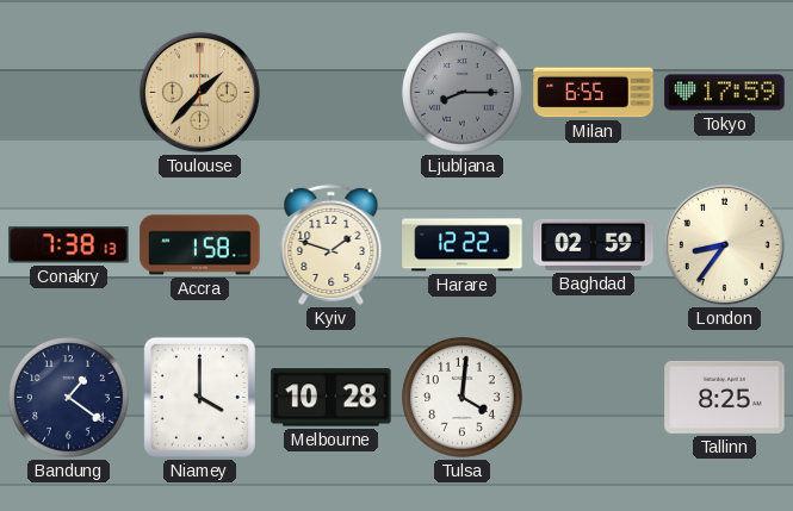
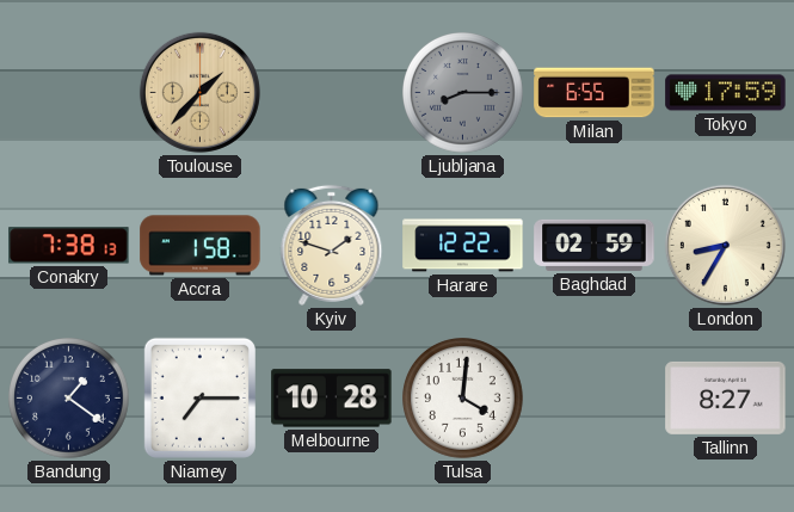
London: 8:36 -> 8:35 (725, 245)
Niamey: 4:00 -> 7:15 (199, 397)
Tallinn: 8:25 -> 8:27 (726, 397)
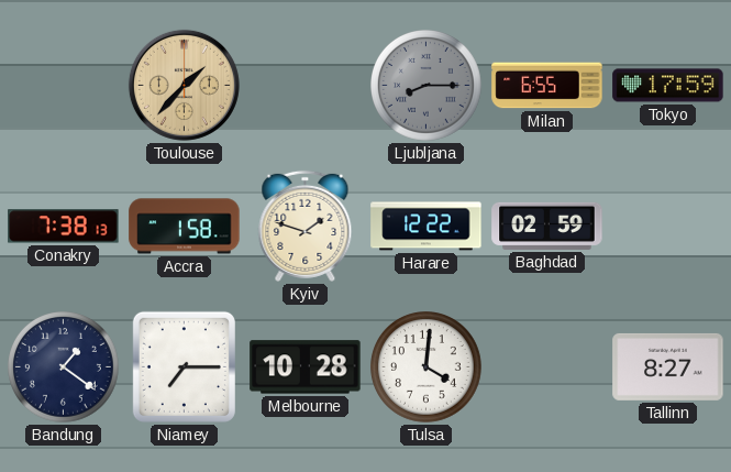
London: 8:35 -> none (725, 245)
